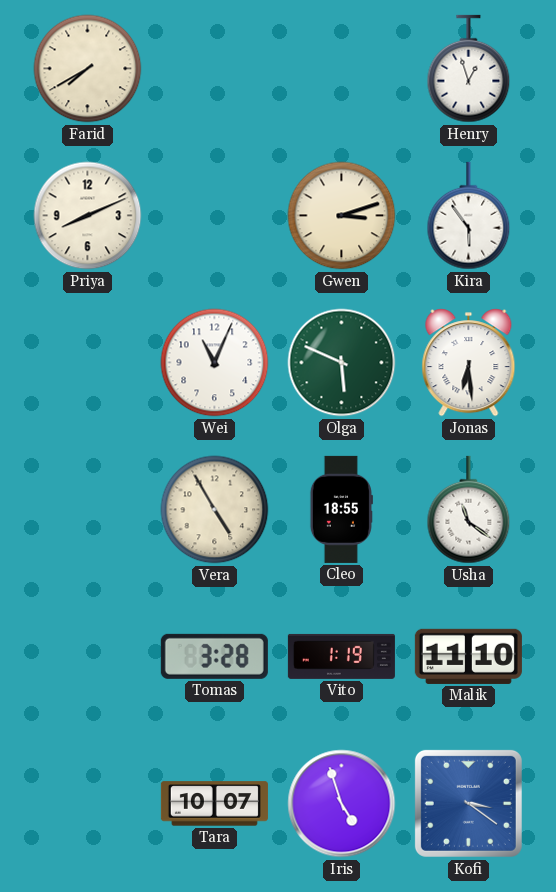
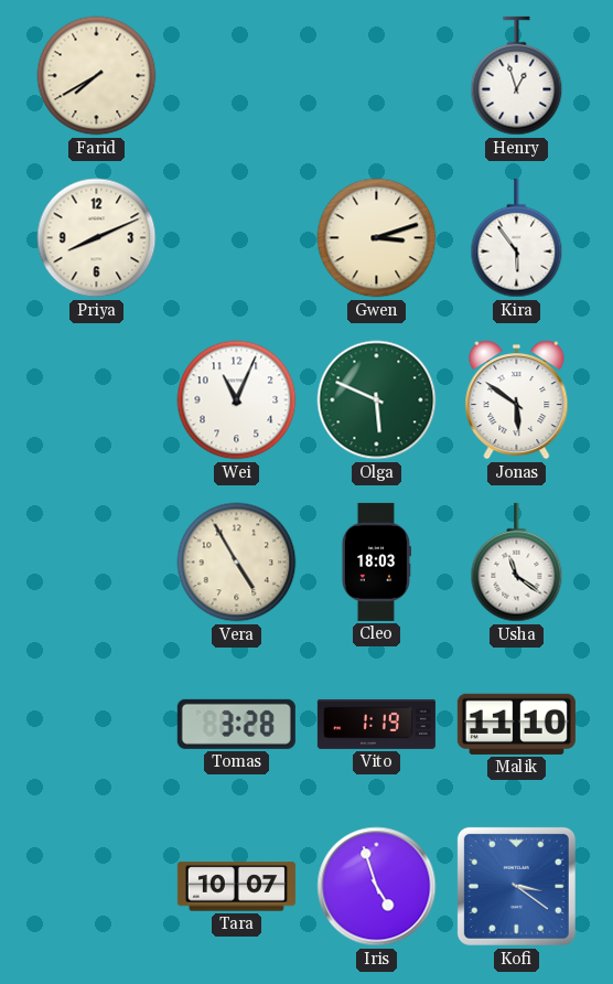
Jonas: 6:29 -> 5:51 (517, 400)
Cleo: 18:55 -> 18:03 (376, 561)
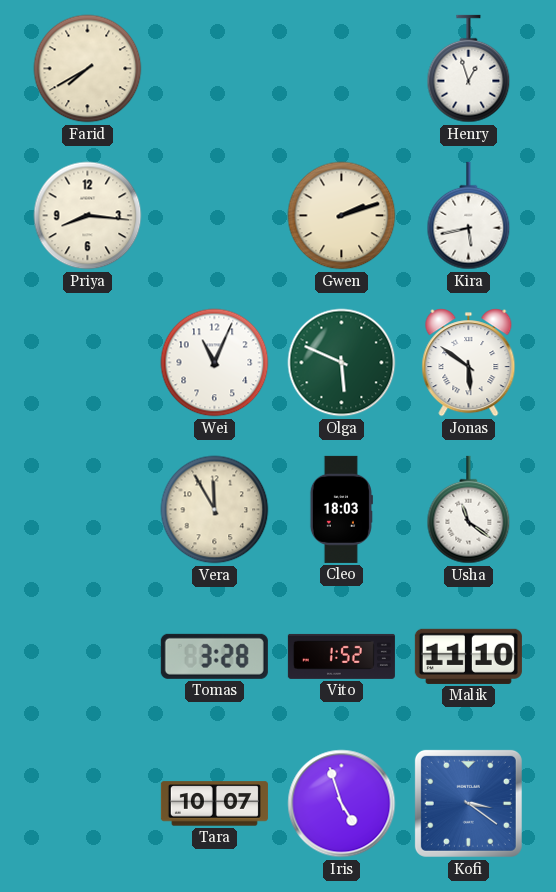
Priya: 8:11 -> 8:16 (88, 216)
Gwen: 3:12 -> 2:12 (342, 216)
Kira: 5:54 -> 5:43 (469, 216)
Vera: 4:55 -> 11:55 (215, 510)
Vito: 1:19 -> 1:52 (341, 656)
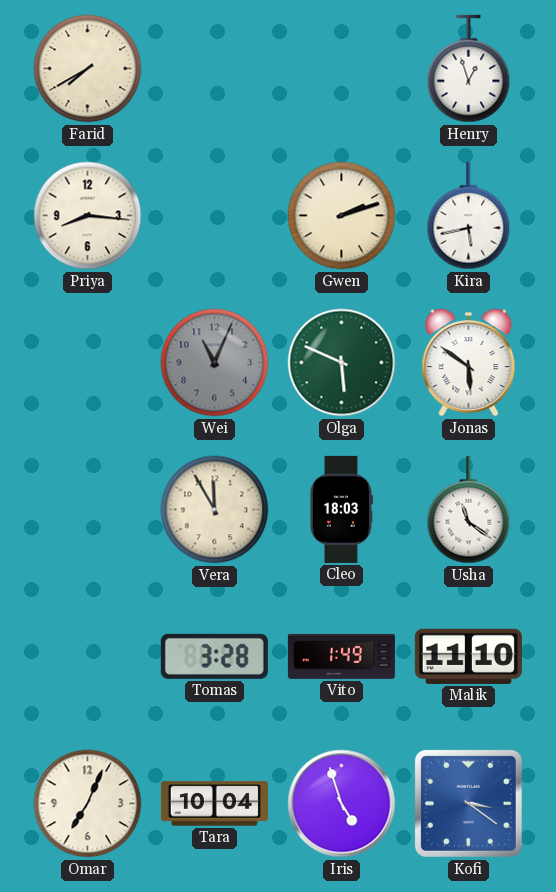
Wei dial: white -> grey (215, 363)
Vito: 1:52 -> 1:49 (341, 656)
Omar: none -> 7:04 (88, 804)
Tara: 10:07 -> 10:04 (214, 804)
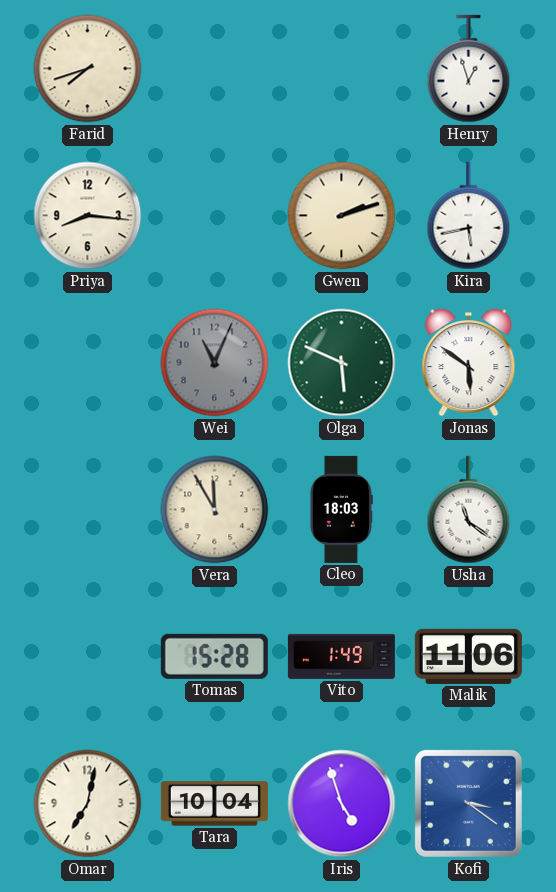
Farid: 7:40 -> 7:42 (88, 69)
Tomas: 3:28 -> 15:28 (214, 656)
Malik: 11:10 -> 11:06 (468, 656)
Omar: 7:04 -> 7:02 (88, 804)
